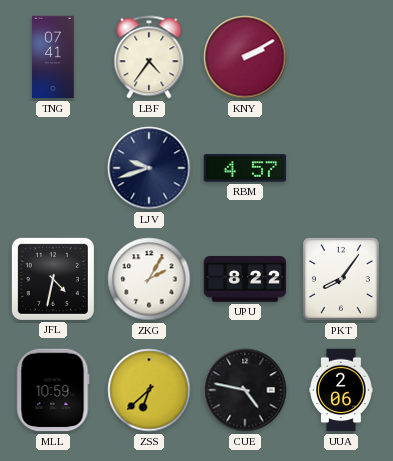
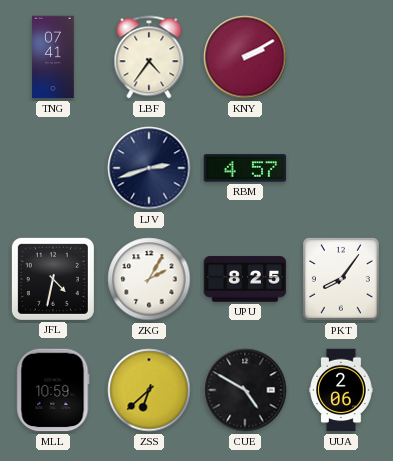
LJV: 9:42 -> 2:42 (149, 168)
UPU: 8:22 -> 8:25 (245, 279)
CUE: 4:47 -> 4:50 (245, 390)
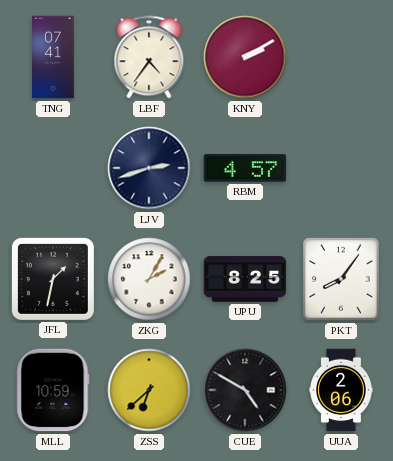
JFL: 4:32 -> 1:32 (53, 279)
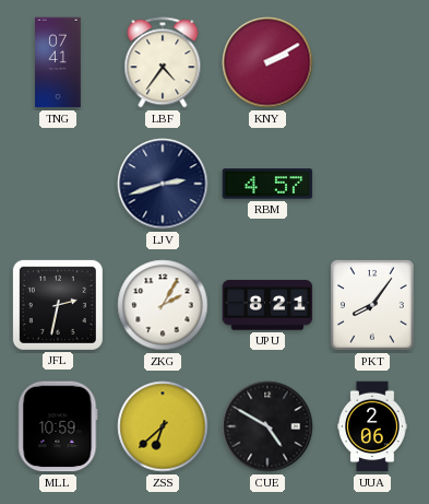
JFL: 1:32 -> 2:32 (58, 305)
UPU: 8:25 -> 8:21 (267, 305)
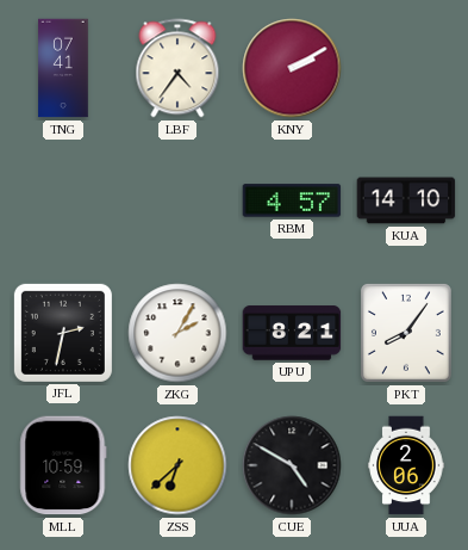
LJV: 2:42 -> none (163, 184)
KUA: none -> 14:10 (406, 200)
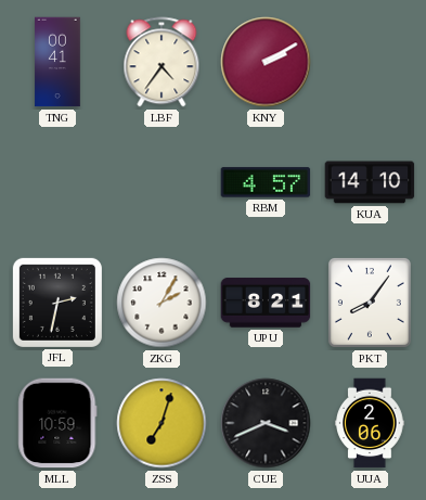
TNG: 07:41 -> 00:41 (57, 62)
ZSS: 6:38 -> 7:03 (162, 423)
CUE: 4:50 -> 3:41 (266, 423)
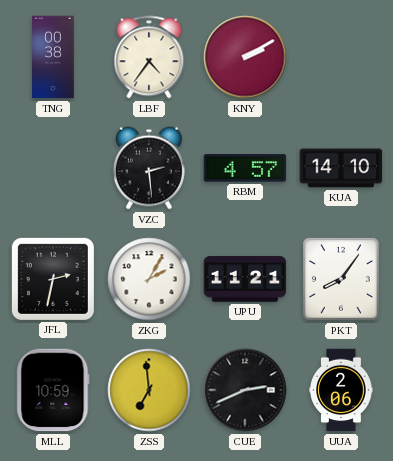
TNG: 00:41 -> 00:38 (53, 57)
VZC: none -> 2:29 (149, 168)
UPU: 8:21 -> 11:21 (245, 279)
ZSS: 7:03 -> 6:59 (149, 390)
CUE: 3:41 -> 2:41 (245, 390)
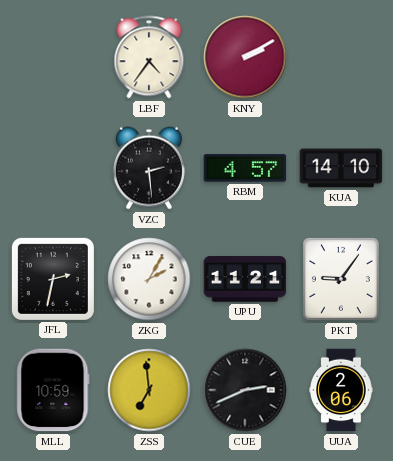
TNG: 00:38 -> none (53, 57)
PKT: 8:06 -> 9:06 (341, 279)
